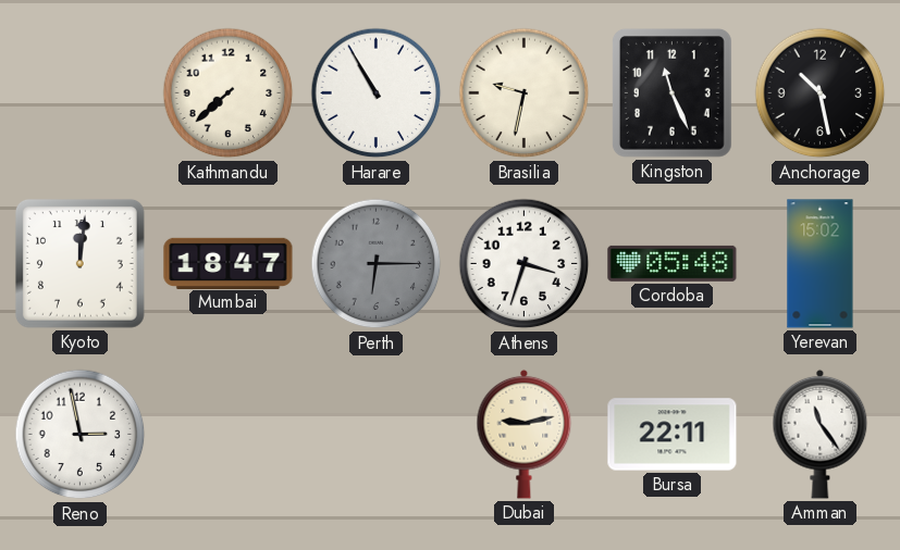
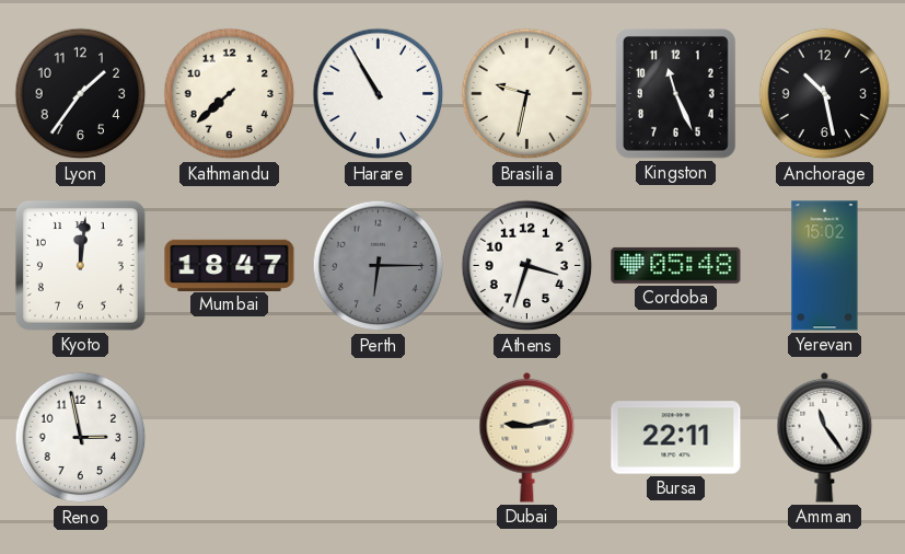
Lyon: none -> 1:36 (81, 94)
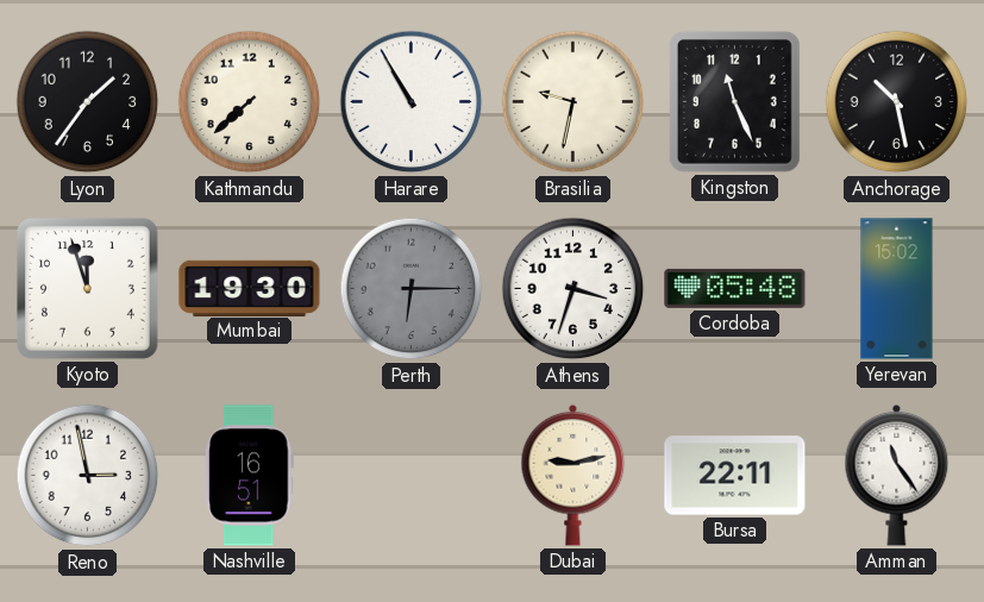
Kyoto: 12:01 -> 11:57 (87, 288)
Mumbai: 18:47 -> 19:30 (250, 288)
Nashville: none -> 16:51 (250, 476)
